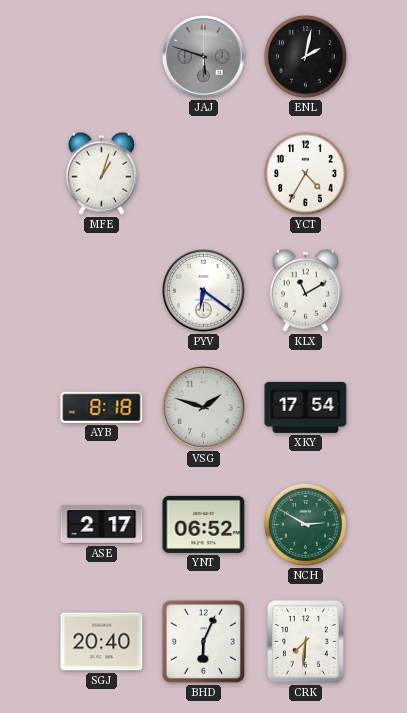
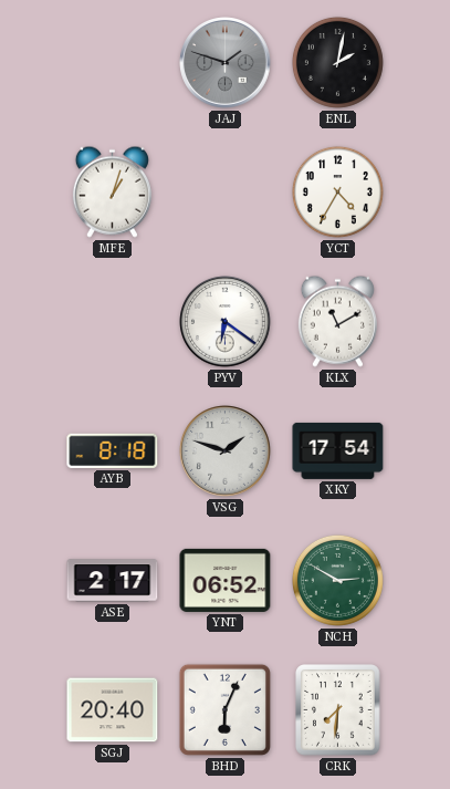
JAJ: 5:48 -> 1:48 (226, 63)
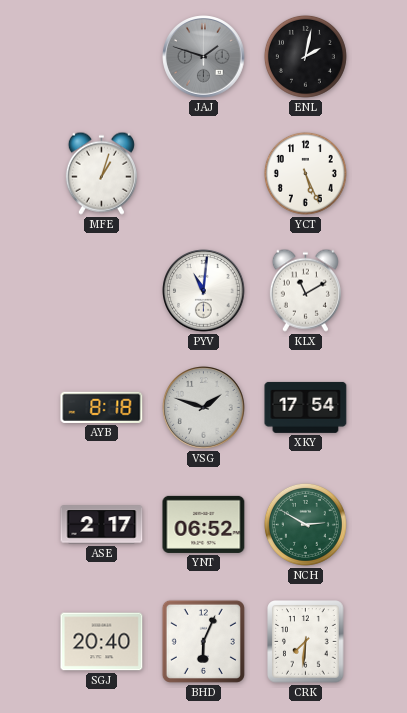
YCT: 4:35 -> 5:26 (305, 173)
PYV: 6:21 -> 11:01 (204, 291)
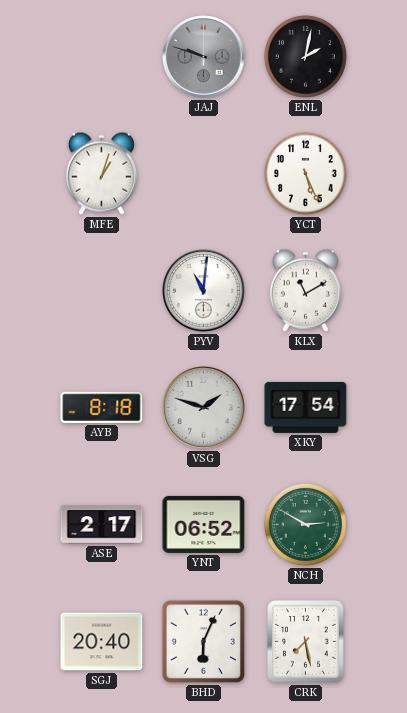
JAJ: 1:48 -> 9:48 (204, 57)
CRK: 7:31 -> 7:28 (306, 642)
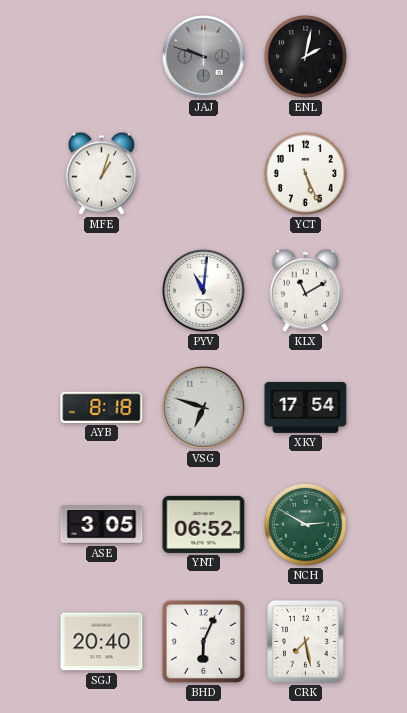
VSG: 1:48 -> 6:48 (204, 408)
ASE: 2:17 -> 3:05 (102, 525)
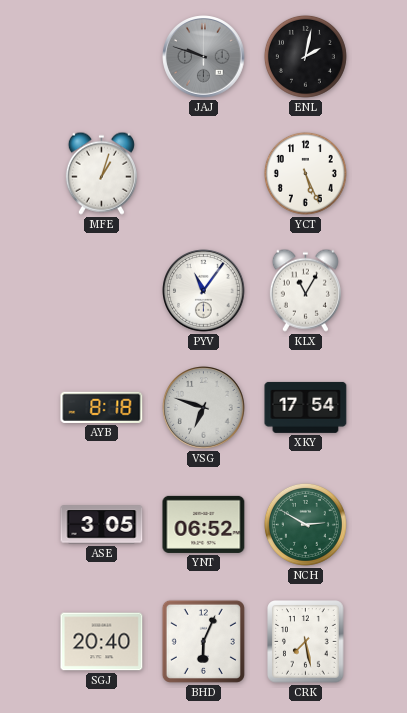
PYV: 11:01 -> 11:06 (204, 291)
KLX: 11:10 -> 11:05 (305, 290)
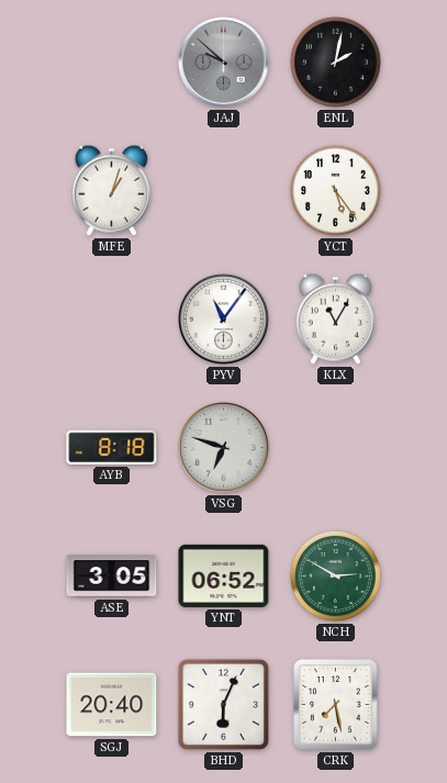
JAJ: 9:48 -> 9:52 (224, 63)
YCT: 5:26 -> 5:24 (335, 190)
XKY: 17:54 -> none (306, 407)
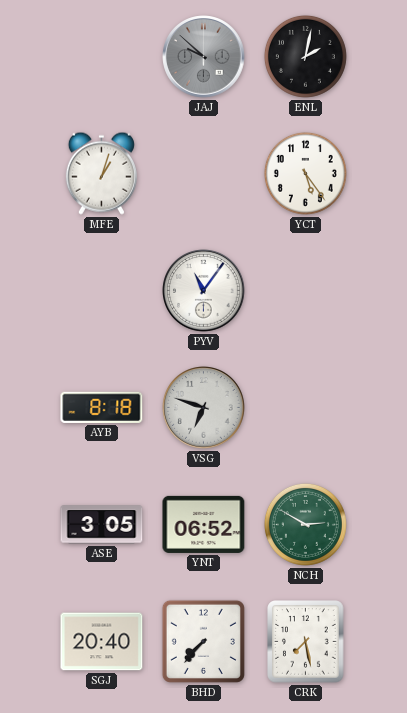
KLX: 11:05 -> none (335, 318)
BHD: 6:04 -> 7:37 (203, 641)
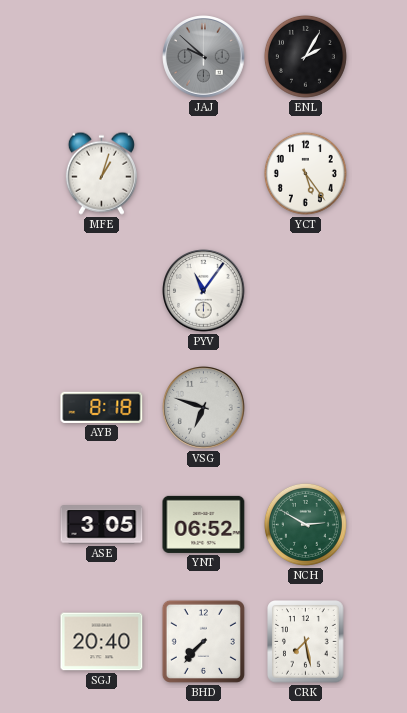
ENL: 2:02 -> 2:05 (305, 56)
